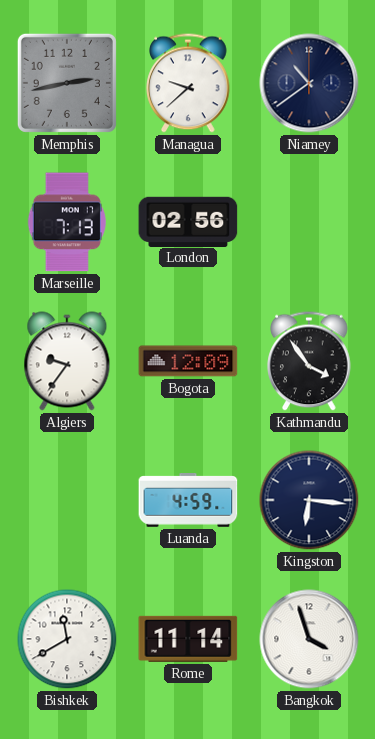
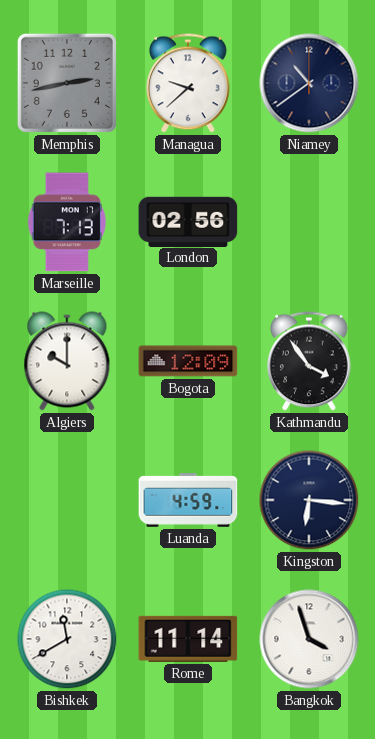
Algiers: 9:36 -> 10:00 (67, 361)
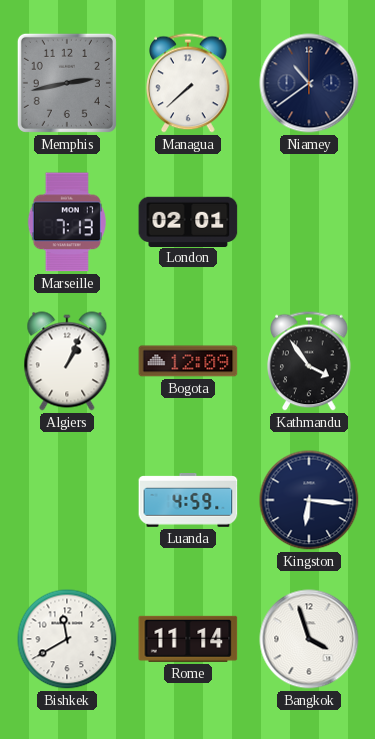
Managua: 9:38 -> 7:38 (188, 83)
London: 02:56 -> 02:01 (188, 221)
Algiers: 10:00 -> 1:04 (67, 361)
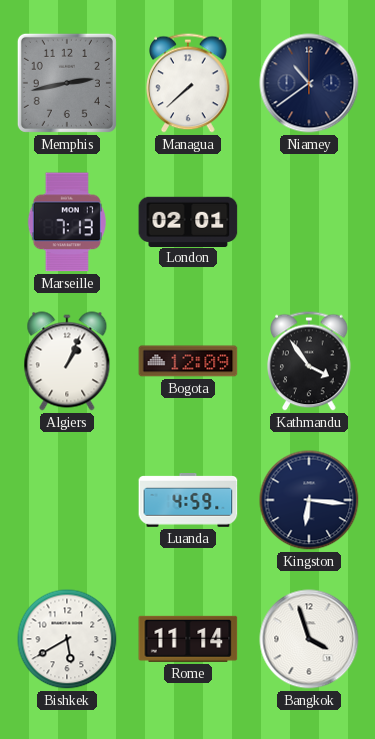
Bishkek: 11:40 -> 5:40 (67, 639)
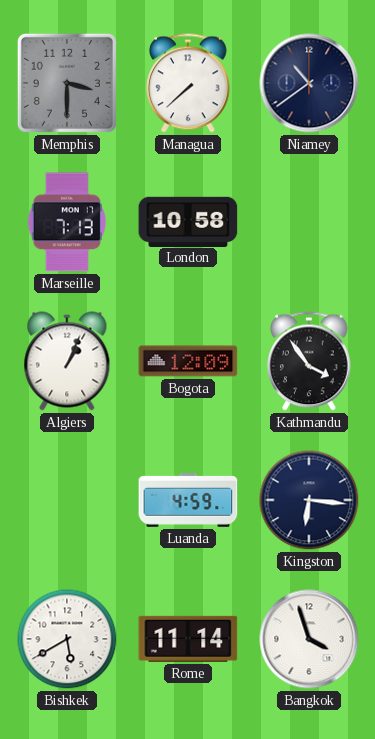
Memphis: 2:43 -> 3:30 (67, 83)
London: 02:01 -> 10:58 (188, 221)
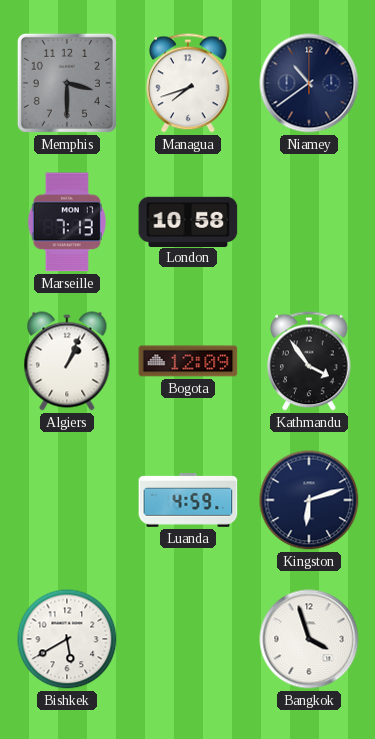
Managua: 7:38 -> 7:42 (188, 83)
Kingston: 6:16 -> 6:12 (309, 500)
Rome: 11:14 -> none (188, 639)
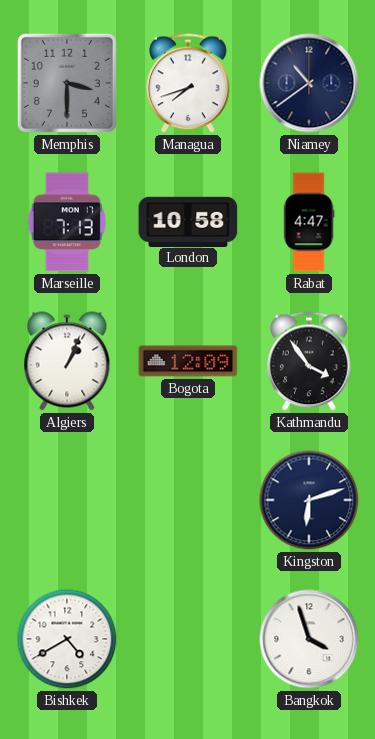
Rabat: none -> 4:47 (309, 222)
Luanda: 4:59 -> none (188, 501)
Bishkek: 5:40 -> 4:40 (67, 639)
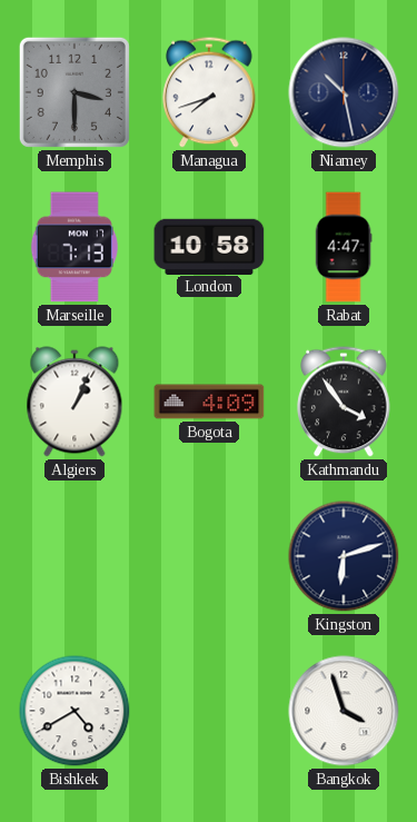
Niamey: 10:39 -> 10:28 (344, 92)
Bogota: 12:09 -> 4:09 (209, 402)
